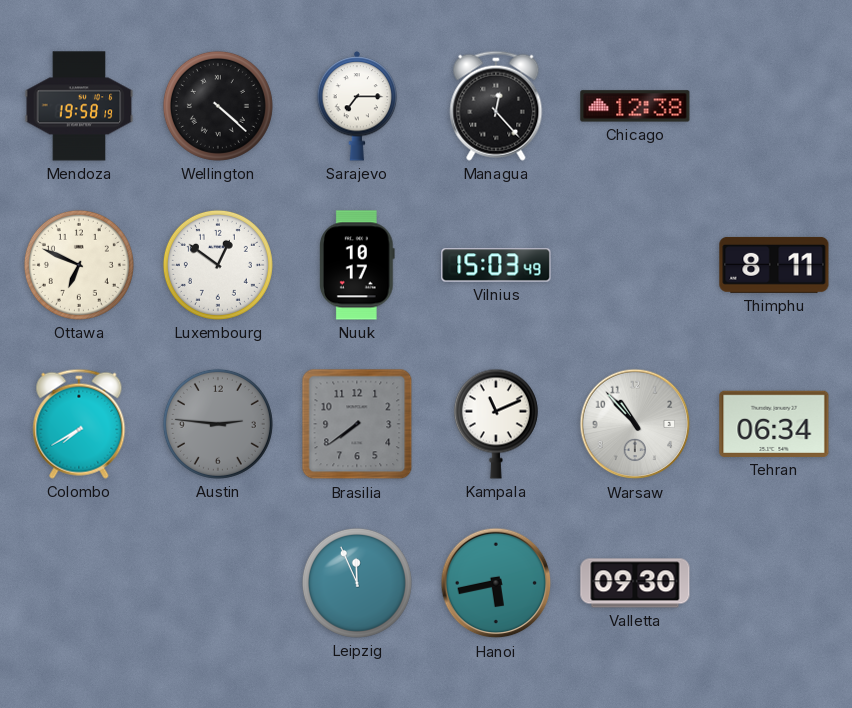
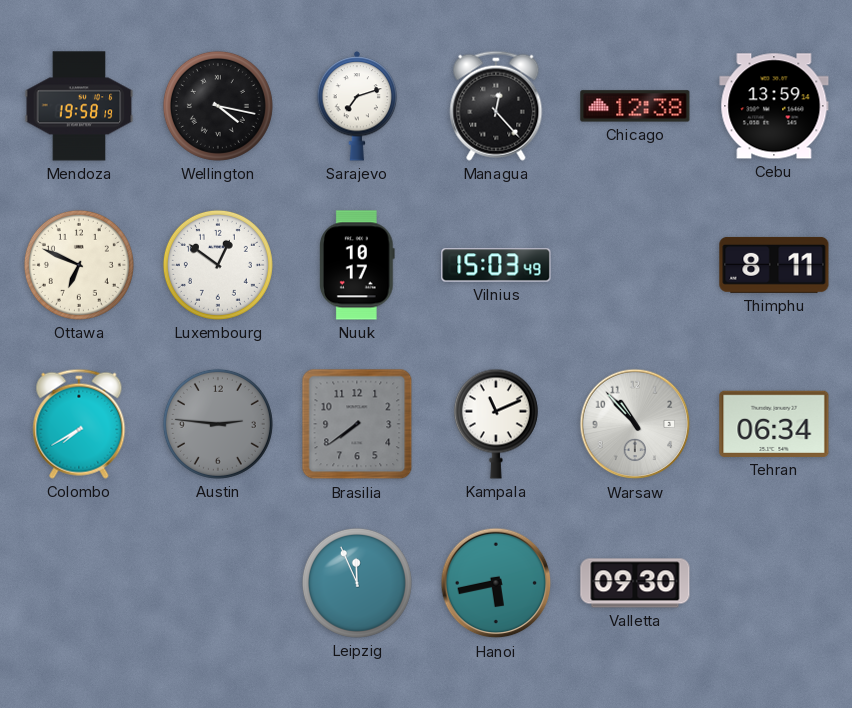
Wellington: 4:22 -> 4:17 (218, 106)
Sarajevo: 7:15 -> 7:12 (357, 106)
Cebu: none -> 13:59 (774, 106)
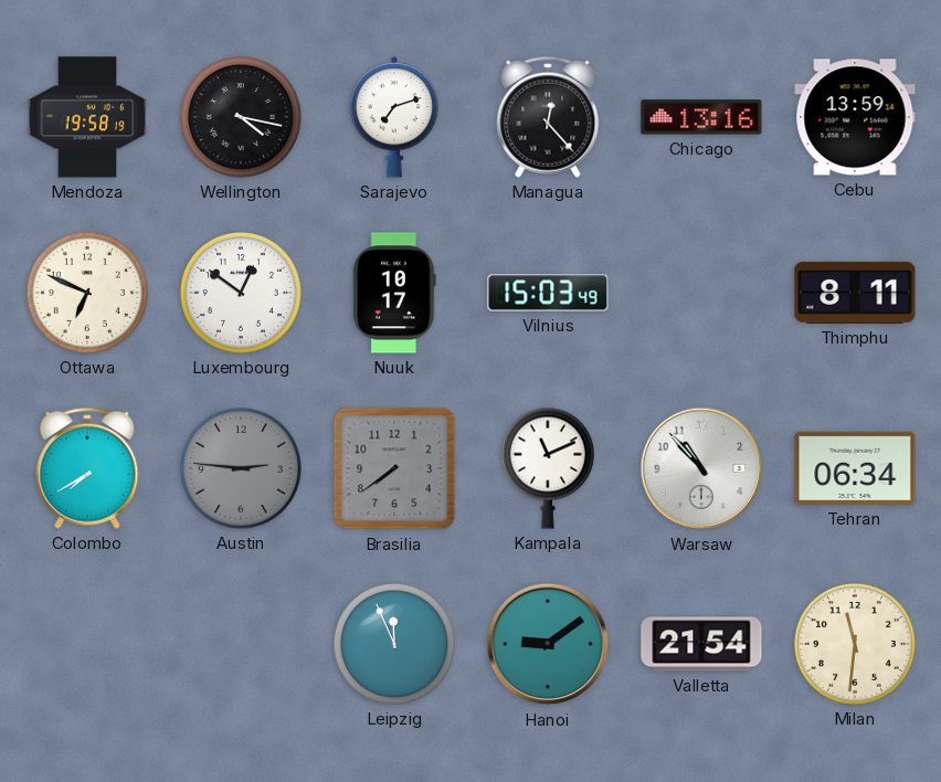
Chicago: 12:38 -> 13:16 (701, 117)
Hanoi: 5:43 -> 9:09 (548, 644)
Valletta: 09:30 -> 21:54 (701, 644)
Milan: none -> 11:31 (855, 644)
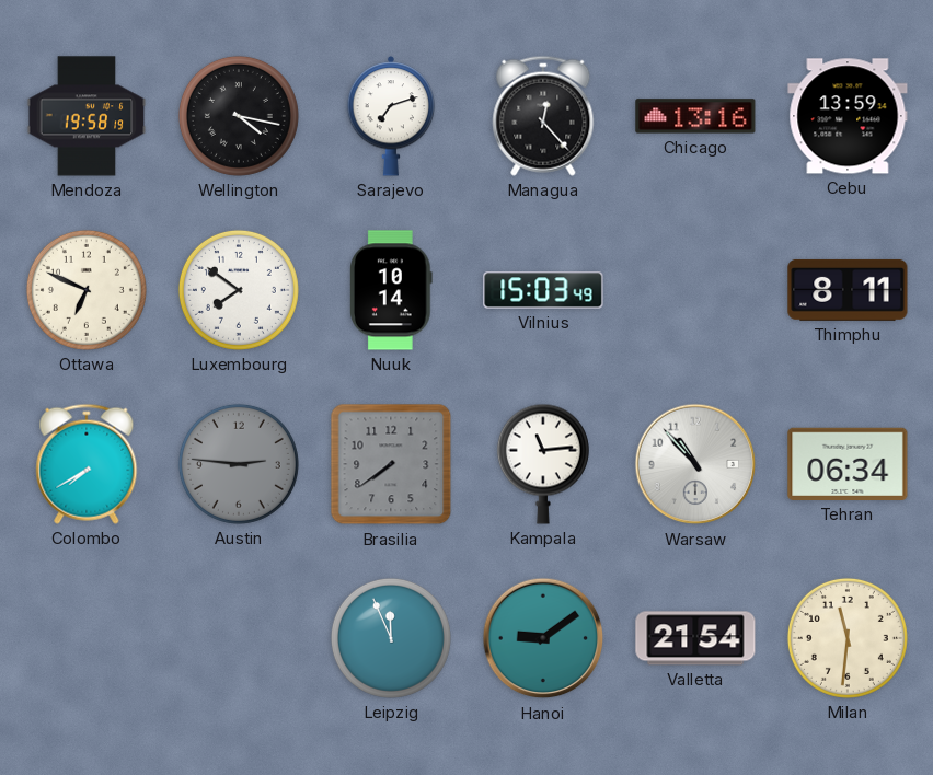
Luxembourg: 12:51 -> 7:51 (239, 290)
Nuuk: 10:17 -> 10:14 (391, 290)
Kampala: 11:11 -> 11:14 (543, 464)
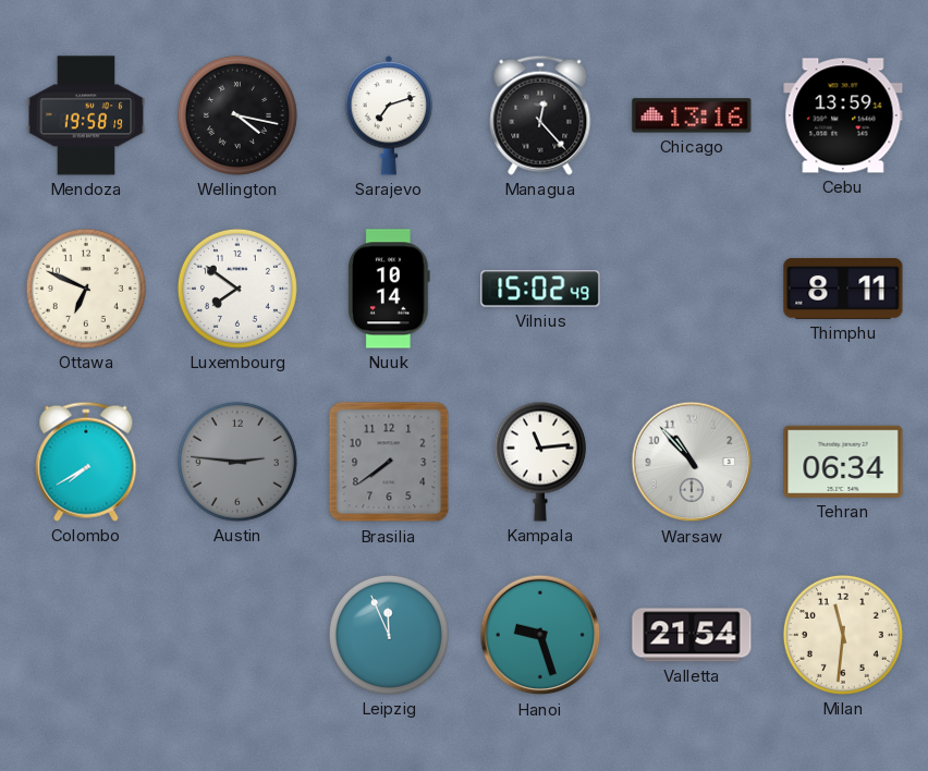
Vilnius: 15:03 -> 15:02 (540, 289)
Hanoi: 9:09 -> 9:27 (540, 635)
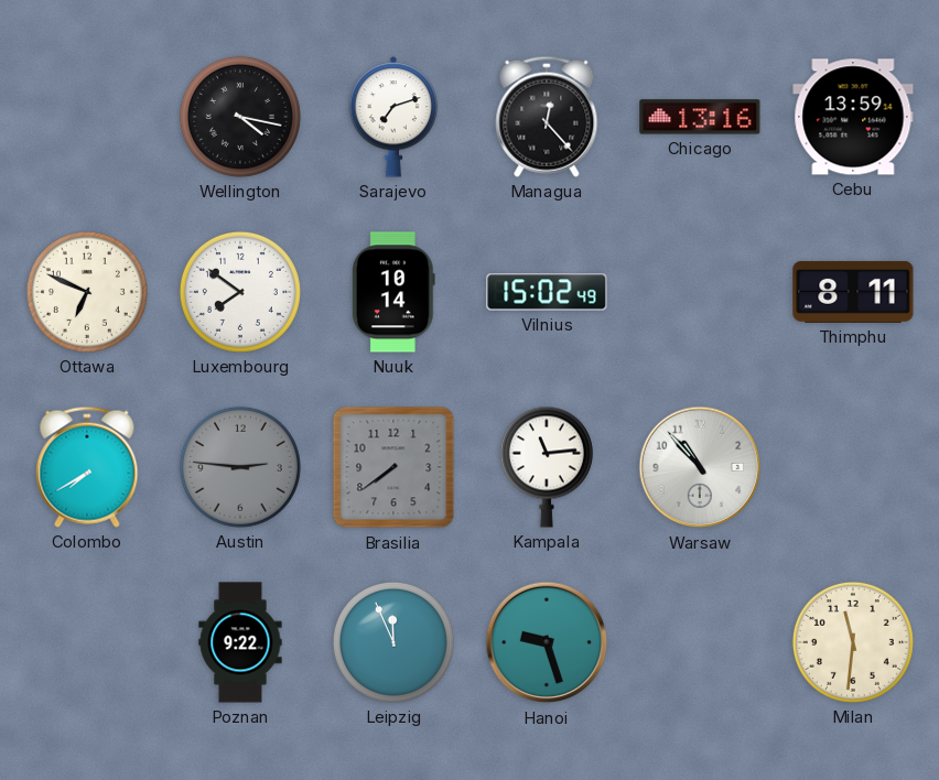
Mendoza: 19:58 -> none (86, 115)
Tehran: 06:34 -> none (843, 462)
Poznan: none -> 9:22 (240, 642)
Valletta: 21:54 -> none (692, 635)
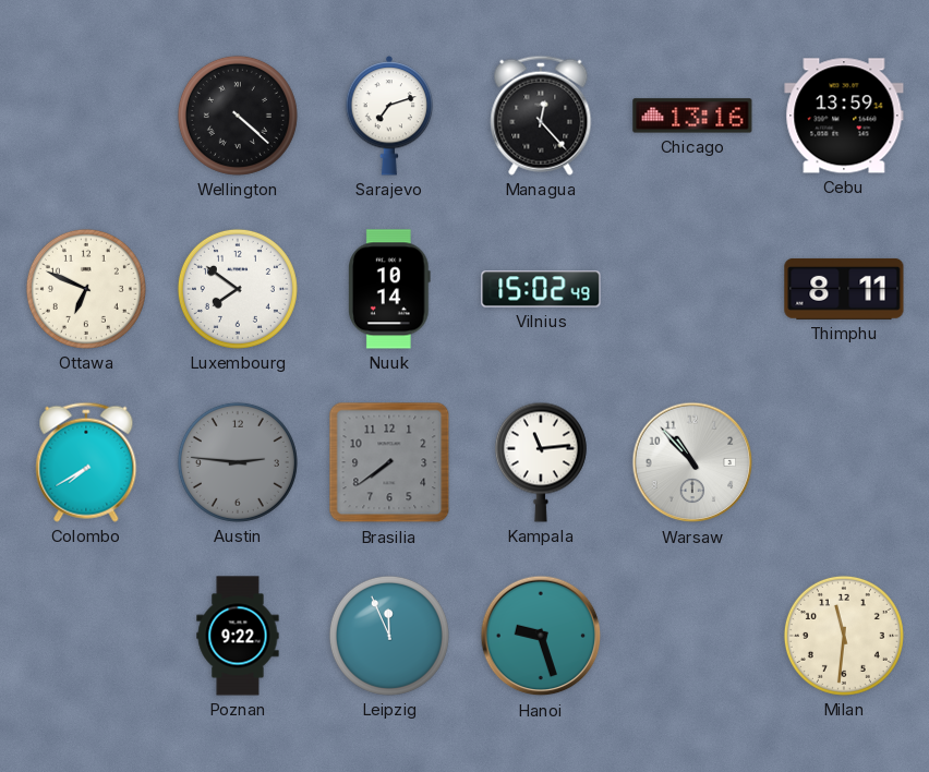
Wellington: 4:17 -> 4:22 (238, 116)
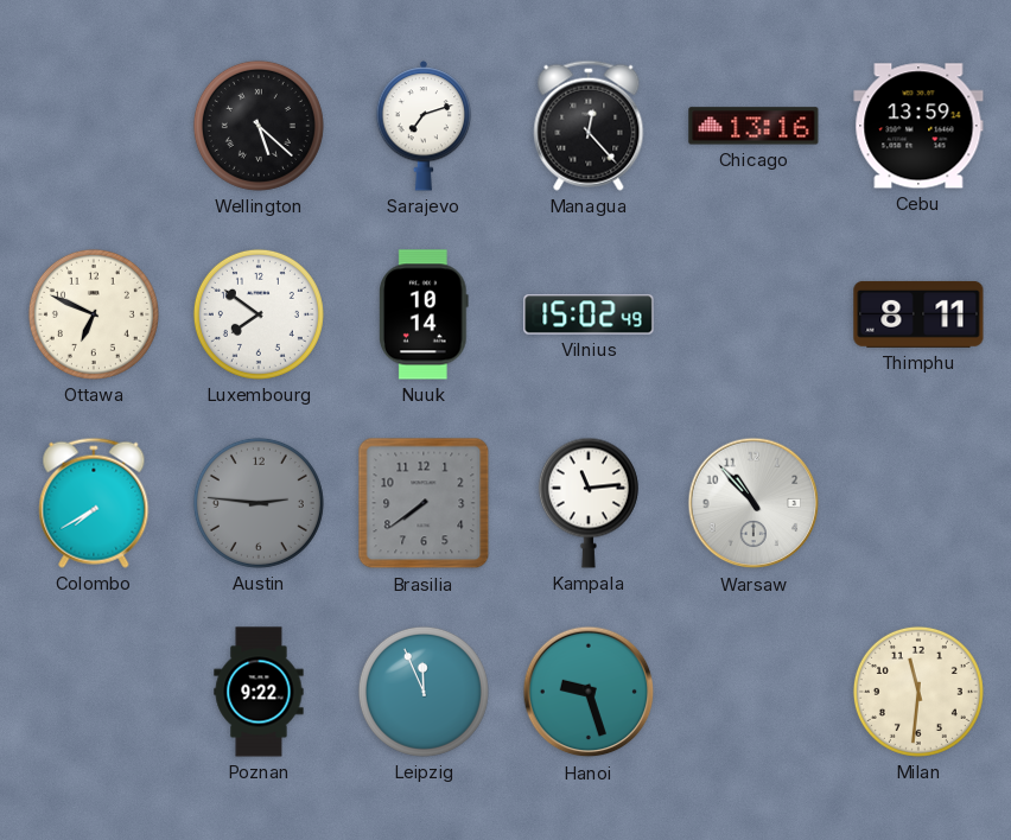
Wellington: 4:22 -> 5:22 (259, 126)
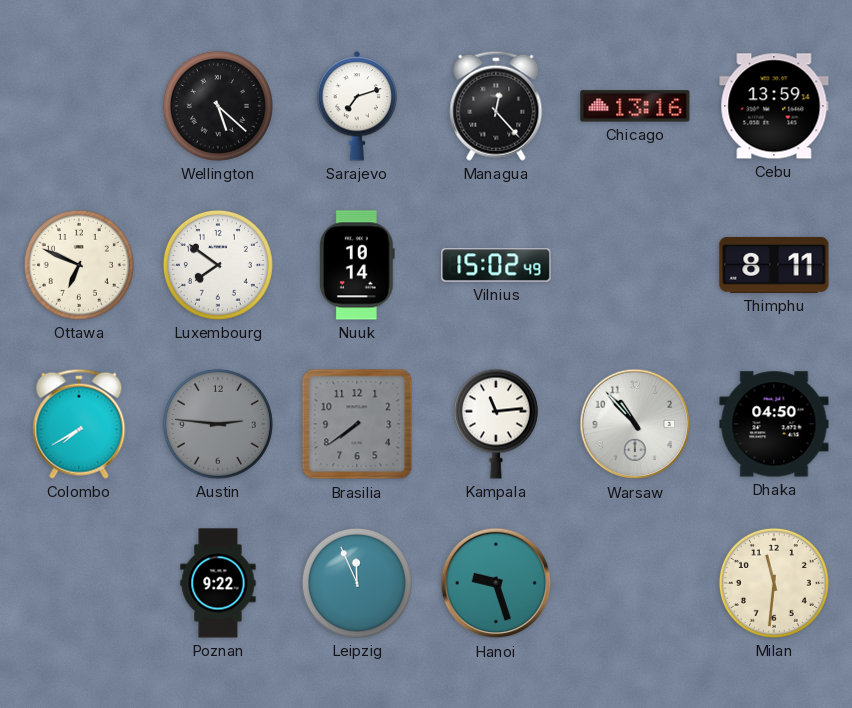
Dhaka: none -> 04:50 (774, 424)
